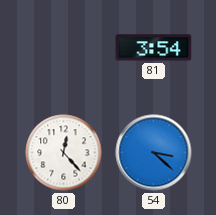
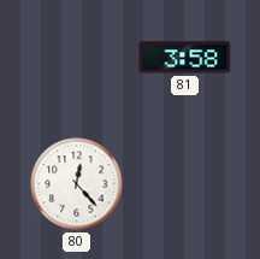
81: 3:54 -> 3:58 (185, 58)
54: 3:22 -> none (154, 153)
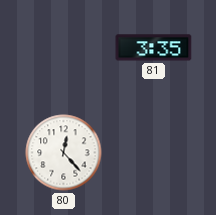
81: 3:58 -> 3:35 (154, 48)
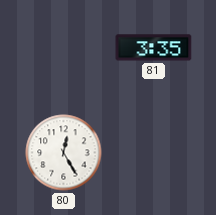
80: 12:23 -> 12:25 (64, 153)
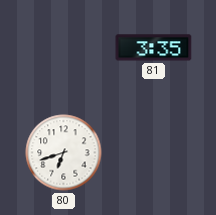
80: 12:25 -> 6:42 (64, 153)
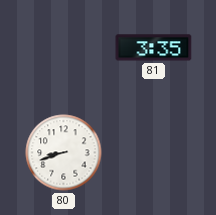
80: 6:42 -> 8:42 (64, 153)
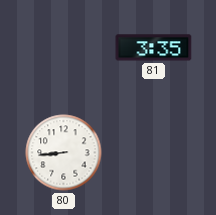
80: 8:42 -> 8:44 (64, 153)
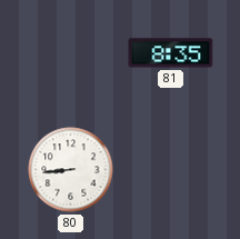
81: 3:35 -> 8:35 (171, 53)
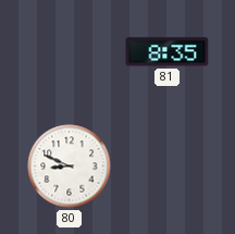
80: 8:44 -> 8:49 (70, 167)
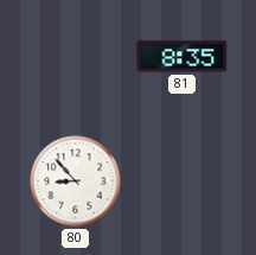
80: 8:49 -> 8:53 (76, 181)
